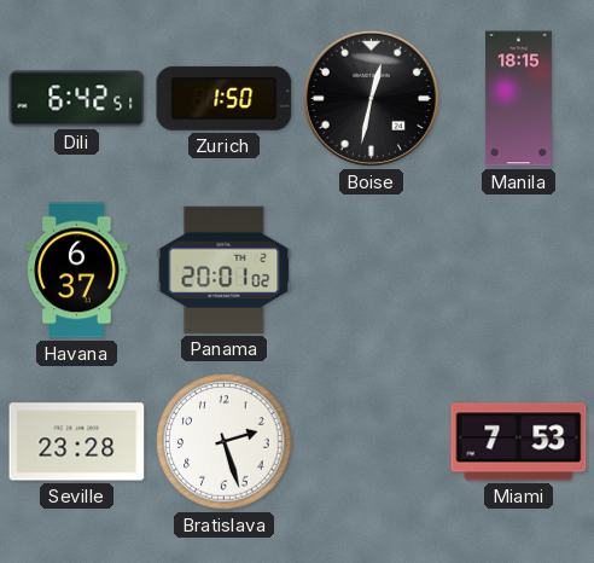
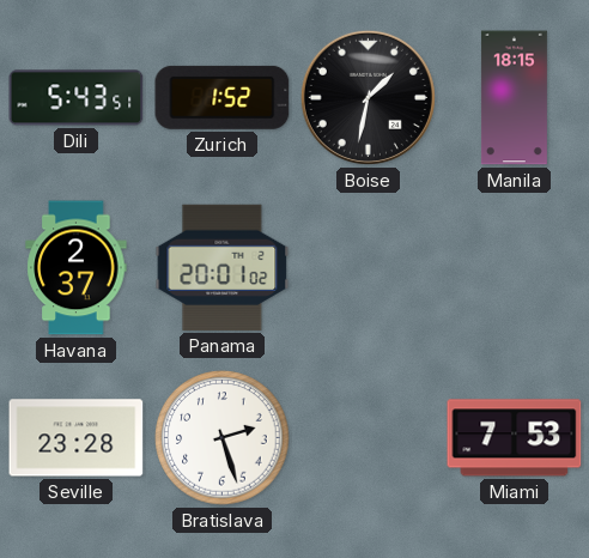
Dili: 6:42 -> 5:43 (77, 98)
Zurich: 1:50 -> 1:52 (223, 97)
Boise: 12:32 -> 1:32 (368, 97)
Havana: 6:37 -> 2:37 (77, 268)
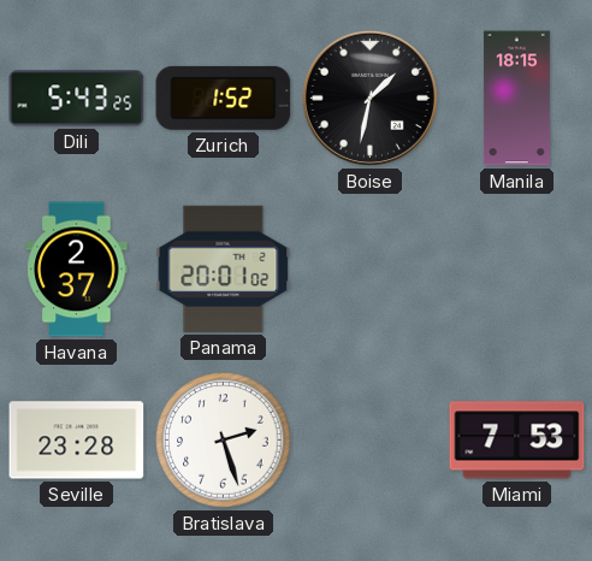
Dili: 5:43:51 -> 5:43:25 (77, 99)
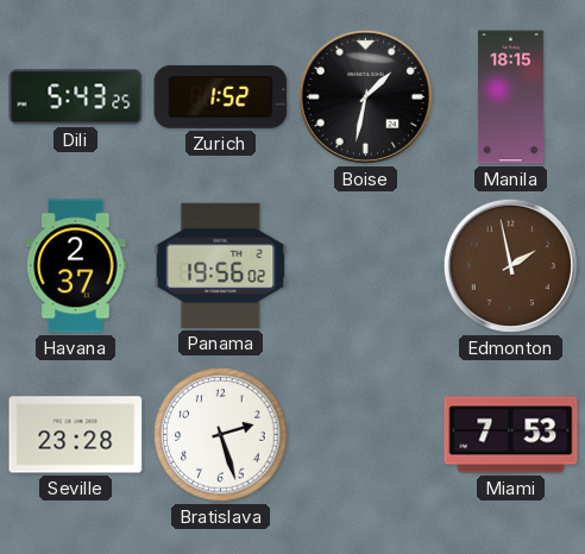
Panama: 20:01 -> 19:56 (221, 265)
Edmonton: none -> 1:58 (510, 265)
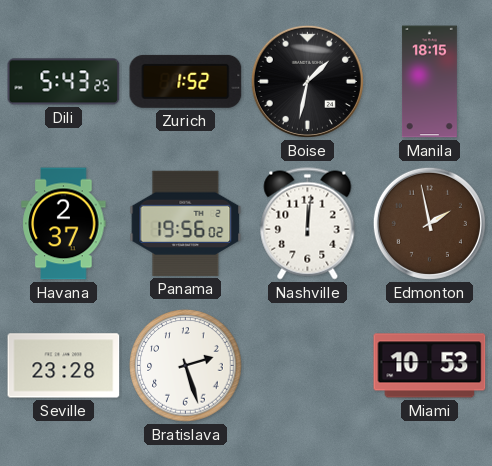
Nashville: none -> 12:01 (308, 224)
Miami: 7:53 -> 10:53 (430, 366)
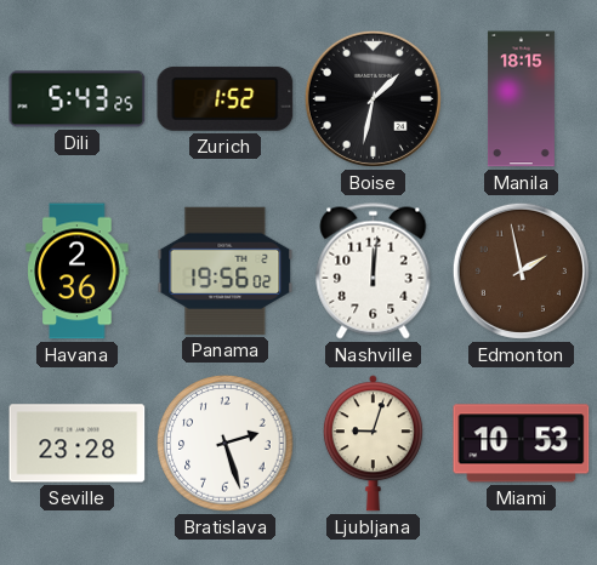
Havana: 2:37 -> 2:36 (78, 272)
Ljubljana: none -> 9:03 (373, 444)
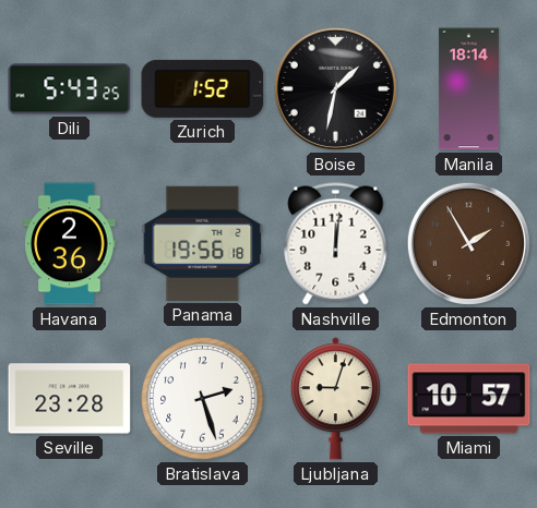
Manila: 18:15 -> 18:14 (468, 89)
Panama: 19:56:02 -> 19:56:18 (203, 243)
Edmonton: 1:58 -> 1:55 (468, 243)
Miami: 10:53 -> 10:57 (469, 399)
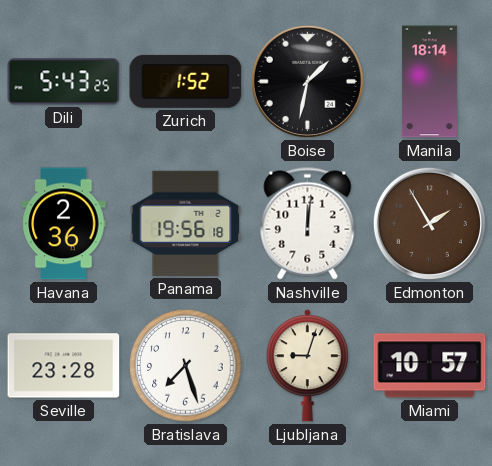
Bratislava: 2:27 -> 7:27 (186, 366)
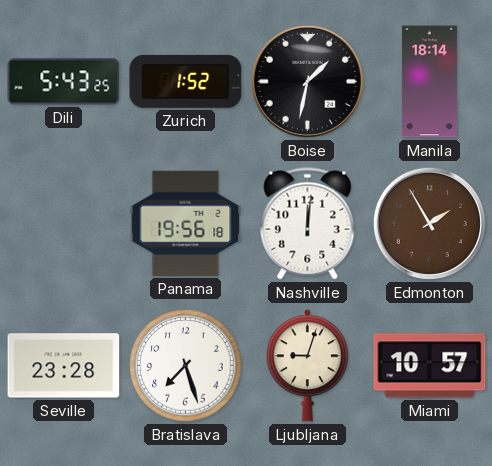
Havana: 2:36 -> none (64, 224)
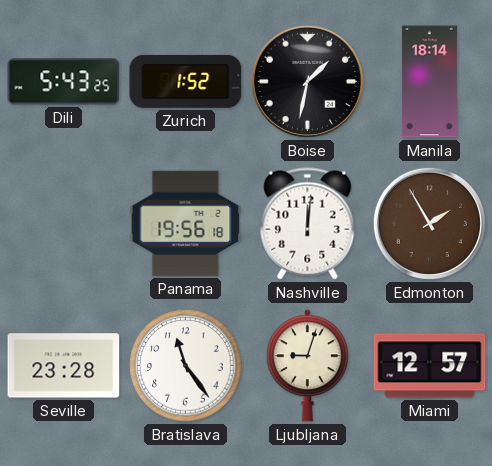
Bratislava: 7:27 -> 11:24 (186, 366)
Miami: 10:57 -> 12:57 (430, 366)
